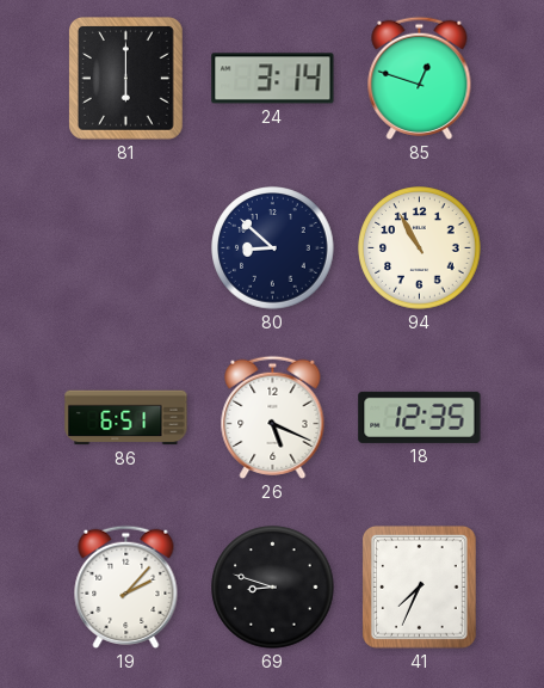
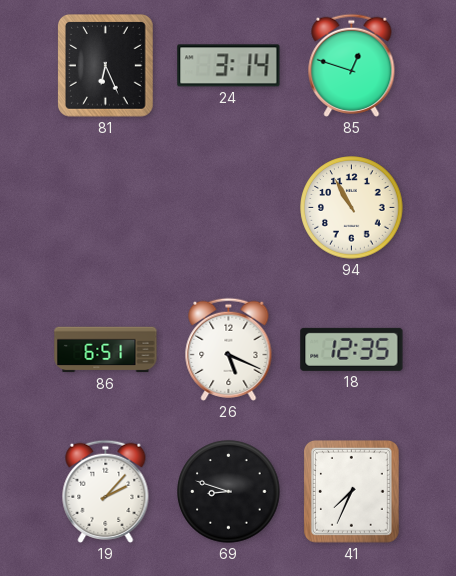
81: 6:00 -> 6:26 (106, 66)
80: 8:52 -> none (273, 248)
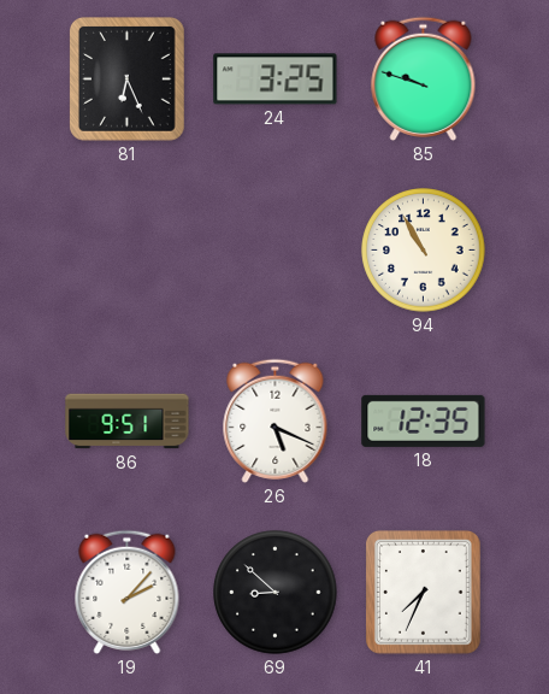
24: 3:14 -> 3:25 (276, 80)
85: 12:48 -> 9:48 (424, 78)
86: 6:51 -> 9:51 (128, 422)
69: 8:48 -> 8:52 (276, 593)
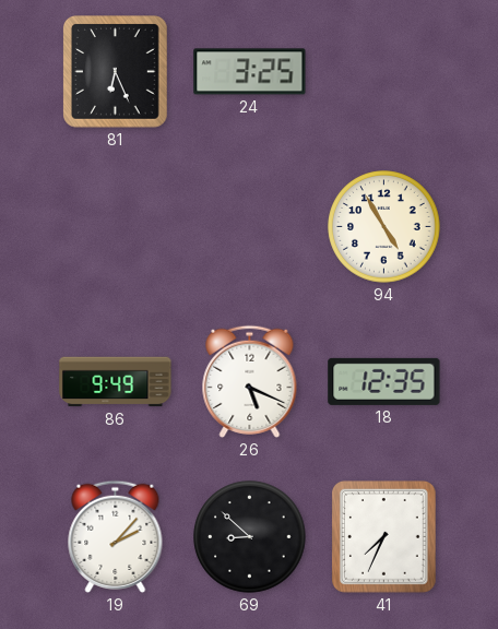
85: 9:48 -> none (424, 78)
94: 10:55 -> 4:55 (384, 227)
86: 9:51 -> 9:49 (116, 382)
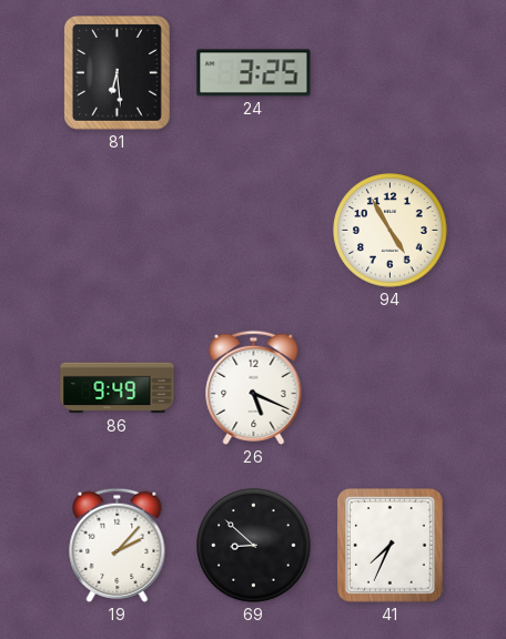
81: 6:26 -> 6:29 (118, 73)
18: 12:35 -> none (384, 381)
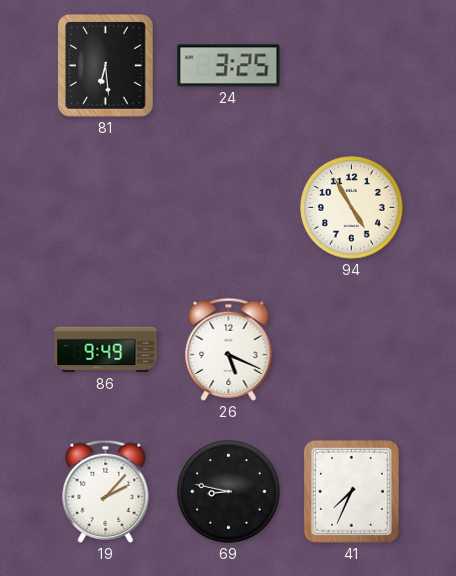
69: 8:52 -> 8:47 (229, 492)
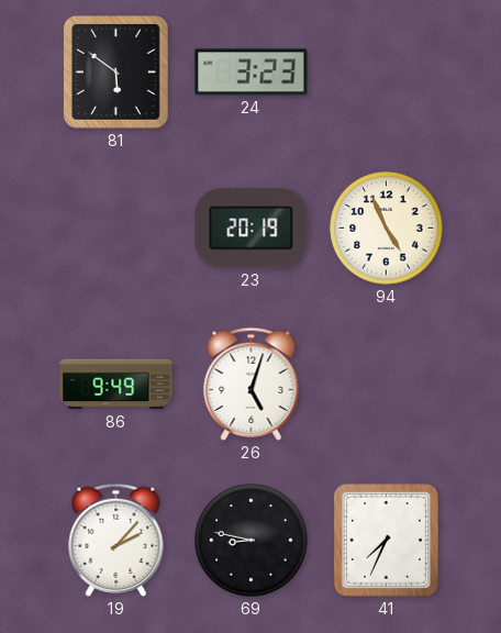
81: 6:29 -> 5:51 (116, 73)
24: 3:25 -> 3:23 (252, 73)
23: none -> 20:19 (252, 229)
94: 4:55 -> 4:56 (387, 229)
26: 5:19 -> 5:03 (252, 384)
